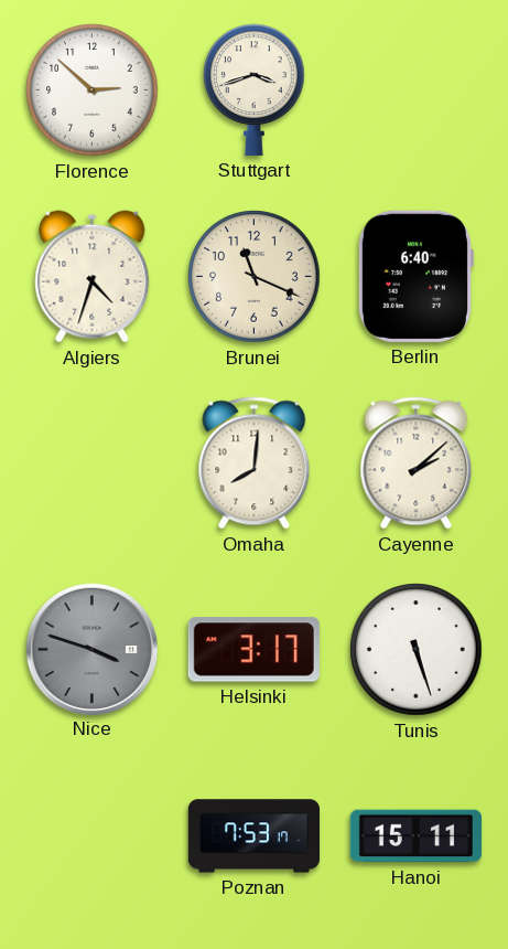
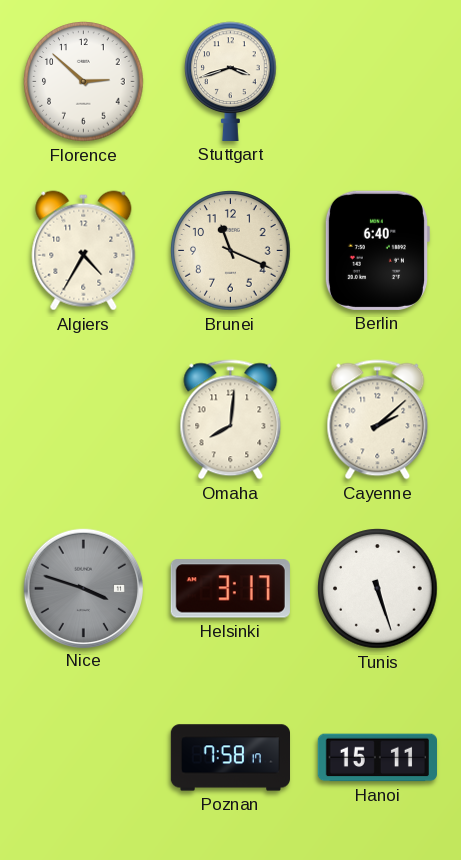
Algiers: 4:33 -> 4:35 (84, 251)
Poznan: 7:53 -> 7:58 (230, 758)
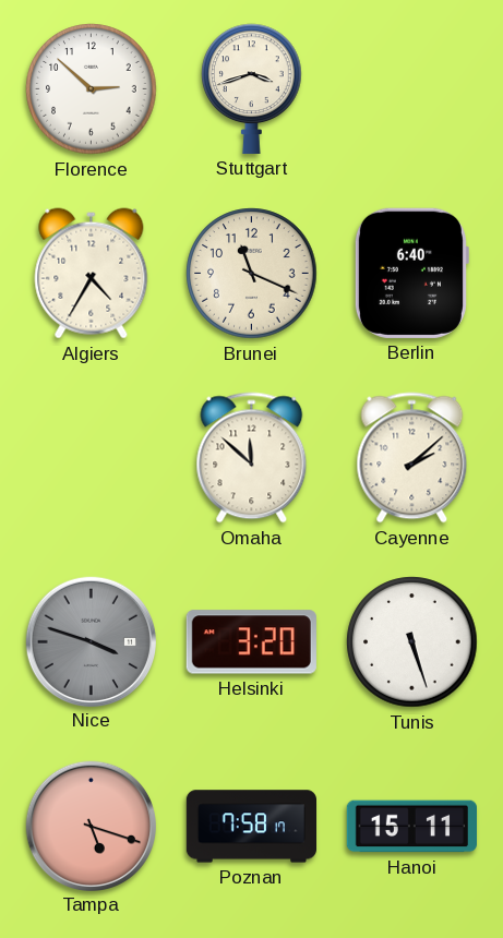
Omaha: 8:01 -> 11:52 (252, 458)
Helsinki: 3:17 -> 3:20 (251, 642)
Tampa: none -> 5:18 (91, 826)
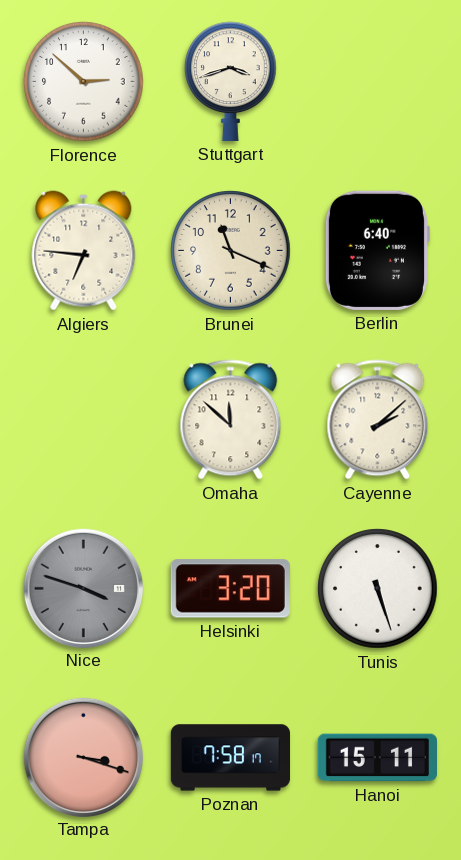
Algiers: 4:35 -> 6:46 (84, 251)
Tampa: 5:18 -> 3:18 (83, 757)
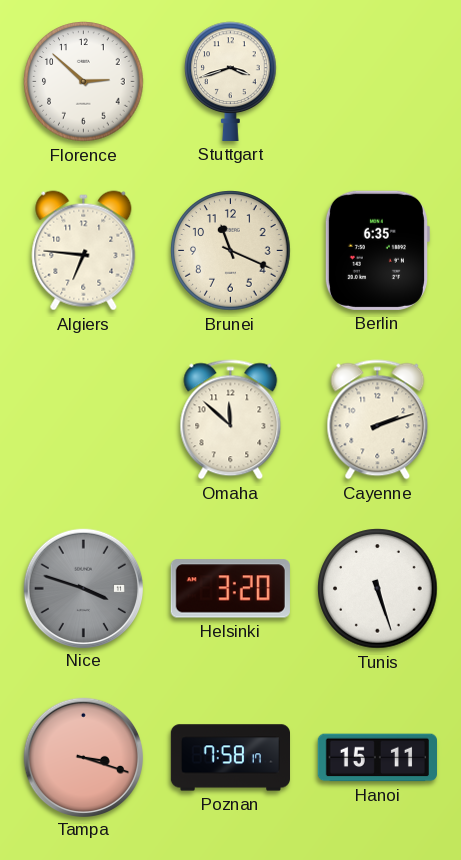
Berlin: 6:40 -> 6:35 (377, 250)
Cayenne: 2:08 -> 2:12 (378, 420)
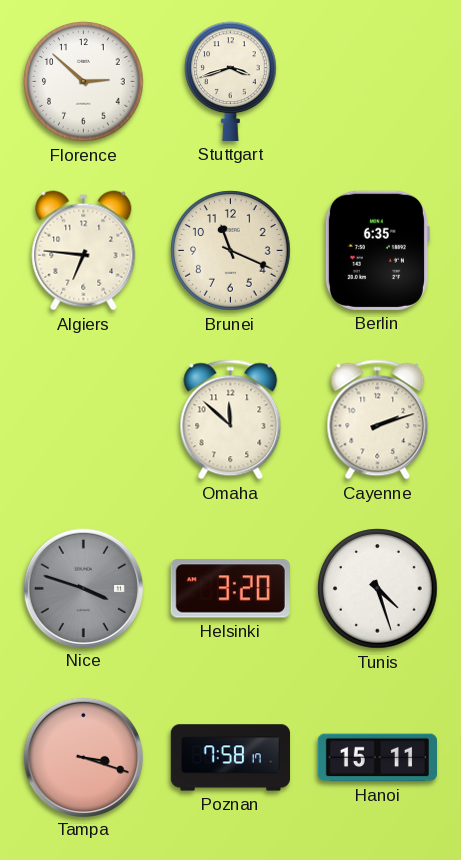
Tunis: 5:27 -> 4:27 (378, 589)
